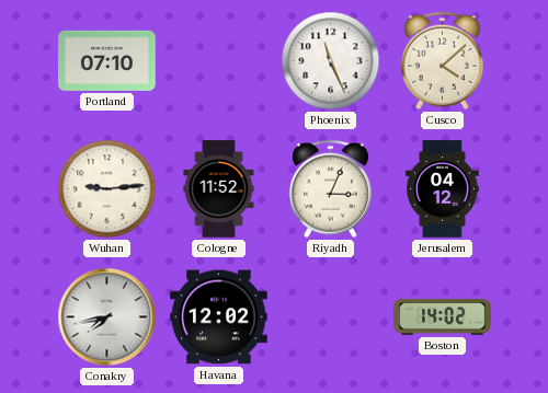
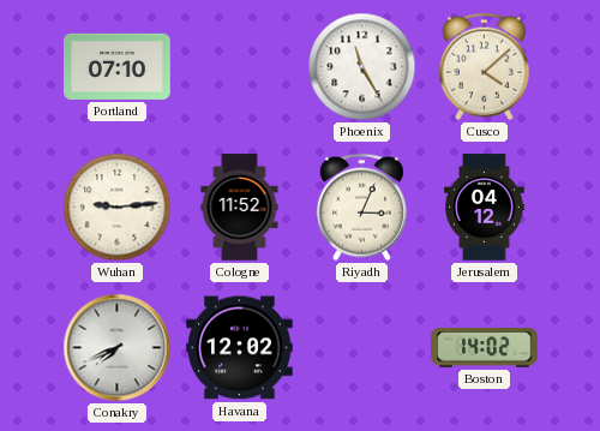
Phoenix: 11:26 -> 11:25 (362, 67)
Conakry: 7:43 -> 7:41 (118, 348)
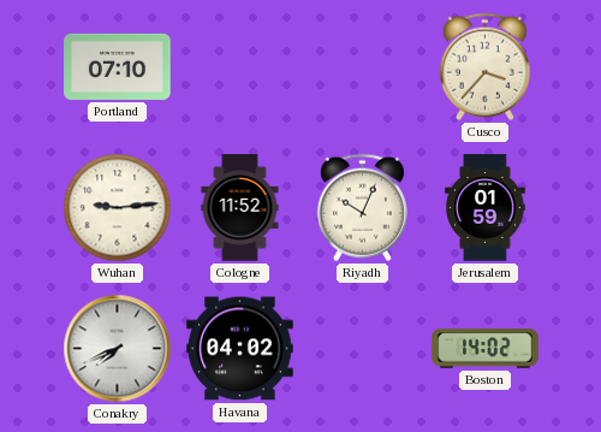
Phoenix: 11:25 -> none (362, 67)
Cusco: 4:08 -> 3:37 (484, 67)
Riyadh: 3:04 -> 10:04 (362, 208)
Jerusalem: 04:12 -> 01:59 (486, 208)
Havana: 12:02 -> 04:02 (240, 349)
